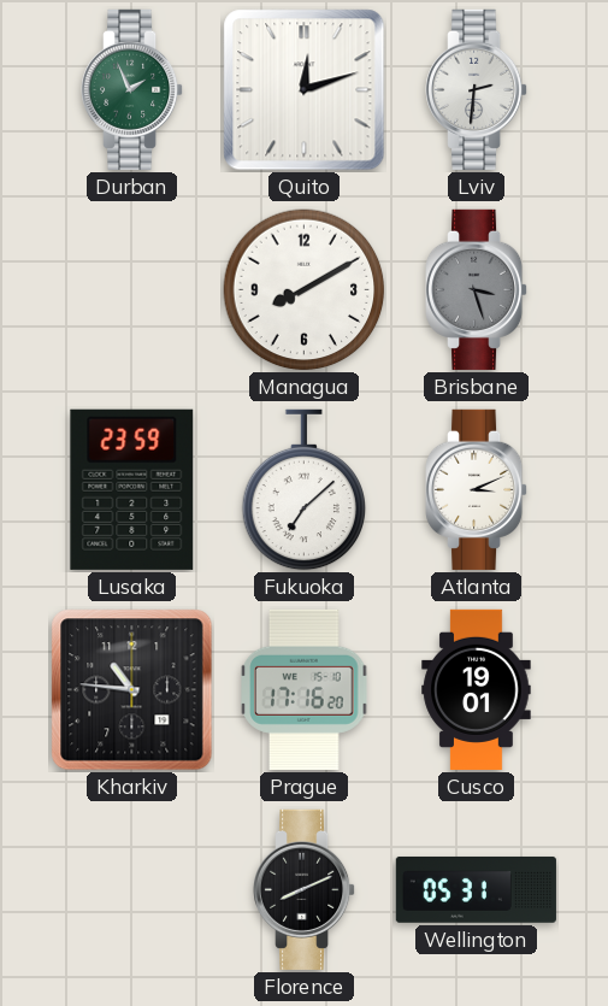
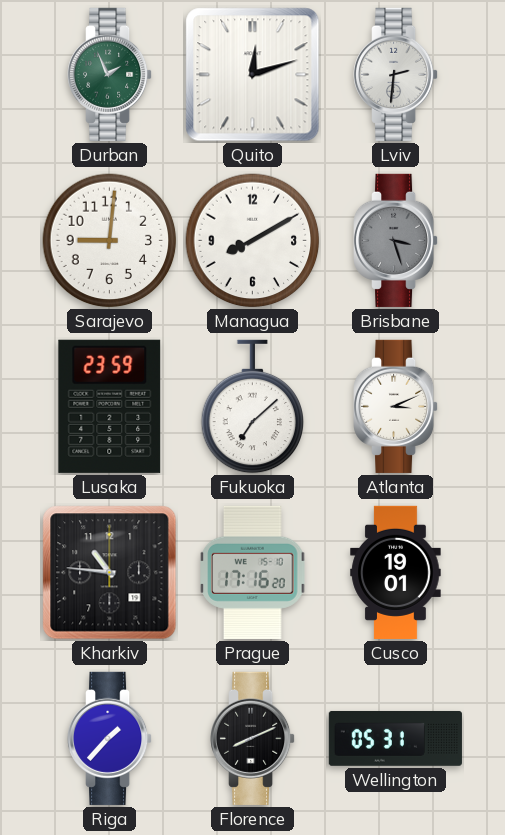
Sarajevo: none -> 9:01 (110, 241)
Riga: none -> 1:37 (111, 738)
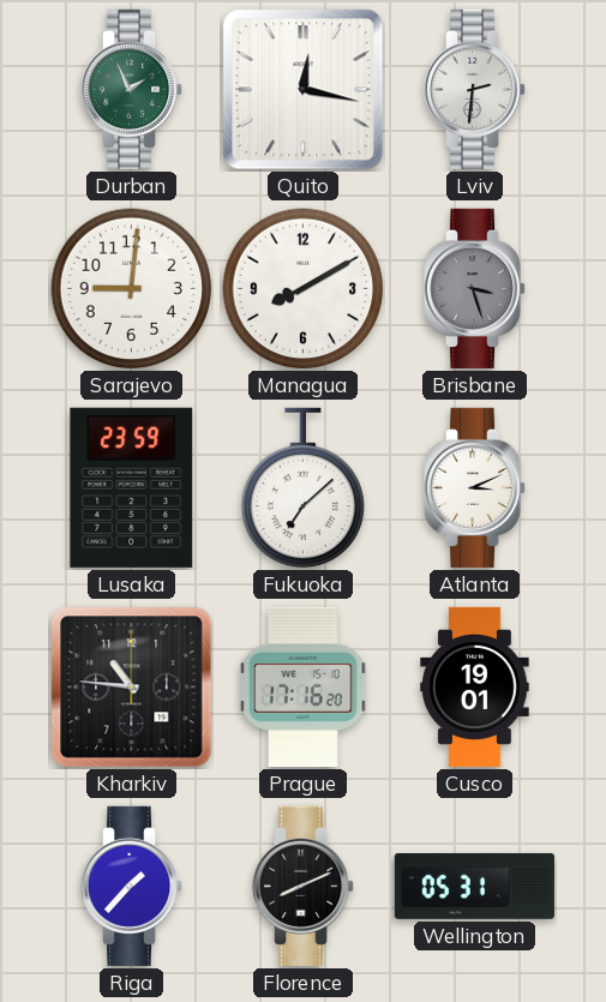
Quito: 12:12 -> 12:17 (304, 90)
